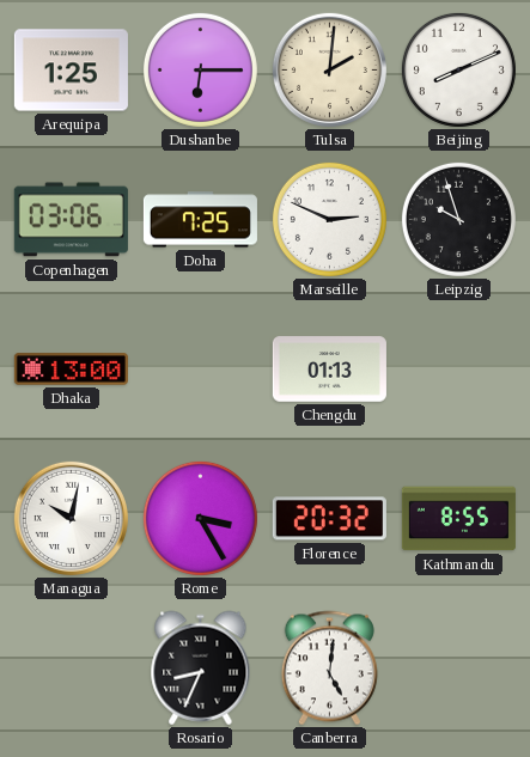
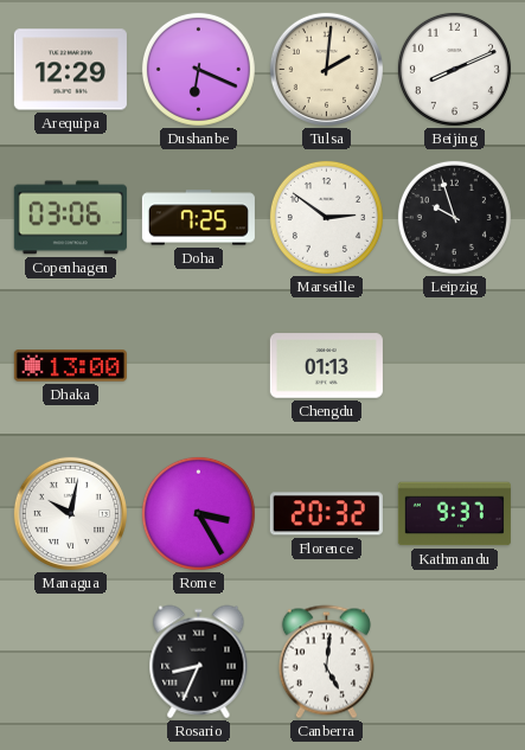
Arequipa: 1:25 -> 12:29 (70, 70)
Dushanbe: 6:15 -> 6:19 (198, 69)
Marseille: 2:49 -> 2:51 (326, 217)
Kathmandu: 8:55 -> 9:37 (454, 514)
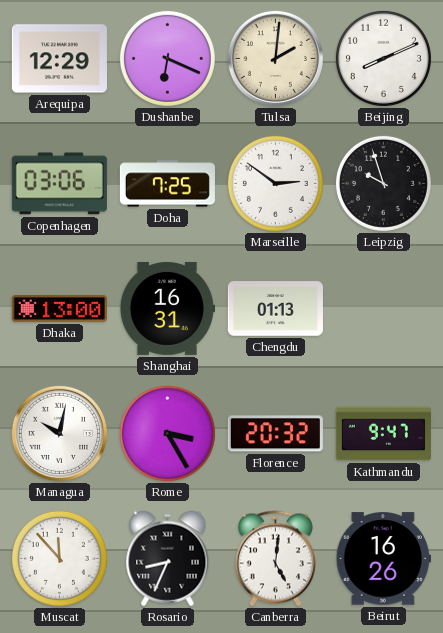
Shanghai: none -> 16:31 (167, 308)
Kathmandu: 9:37 -> 9:47 (383, 434)
Muscat: none -> 11:53 (59, 558)
Beirut: none -> 16:26 (383, 559)
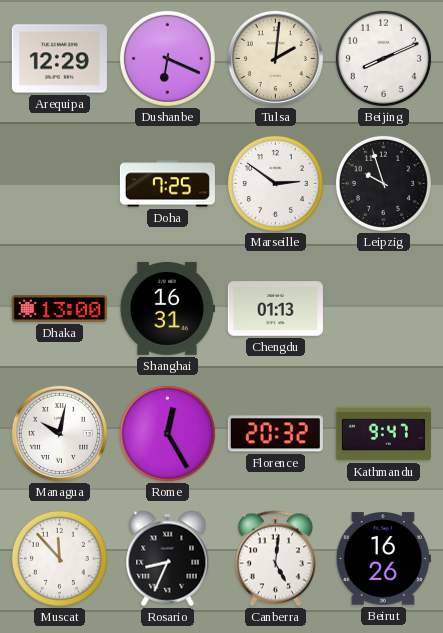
Copenhagen: 03:06 -> none (59, 184)
Rome: 3:25 -> 12:25 (167, 433)
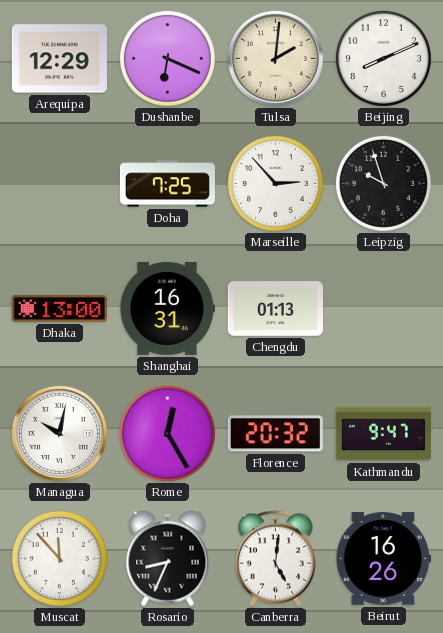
Marseille: 2:51 -> 2:53 (275, 183)
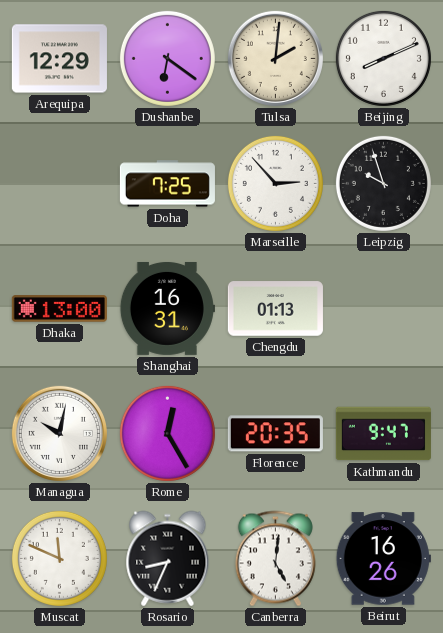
Dushanbe: 6:19 -> 6:21 (167, 58)
Florence: 20:32 -> 20:35 (275, 434)
Muscat: 11:53 -> 11:49 (59, 558)
